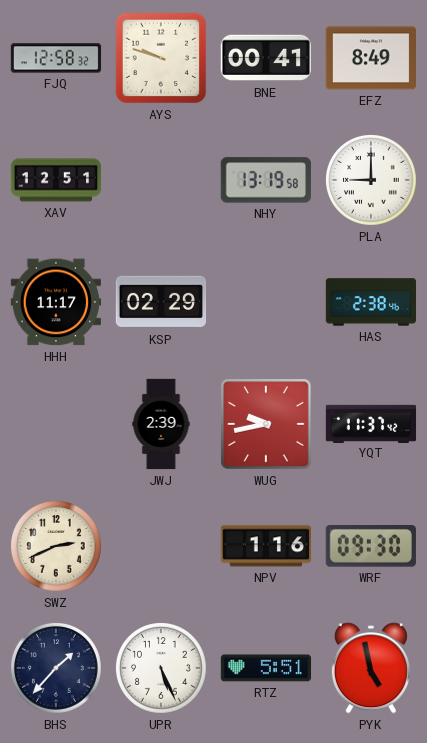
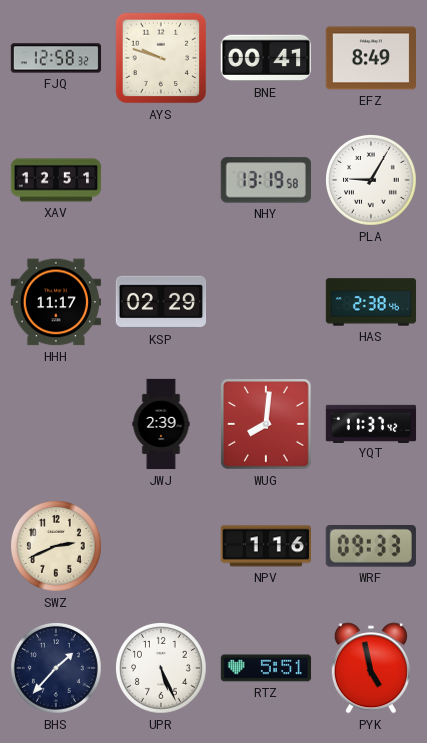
PLA: 9:00 -> 9:05 (372, 181)
WUG: 9:43 -> 8:01 (266, 424)
WRF: 09:30 -> 09:33 (371, 547)
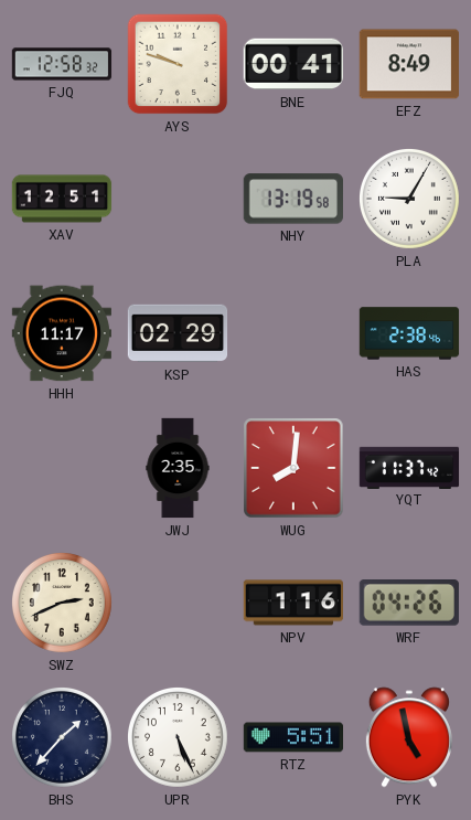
JWJ: 2:39 -> 2:35 (178, 468)
WRF: 09:33 -> 04:26 (409, 604)
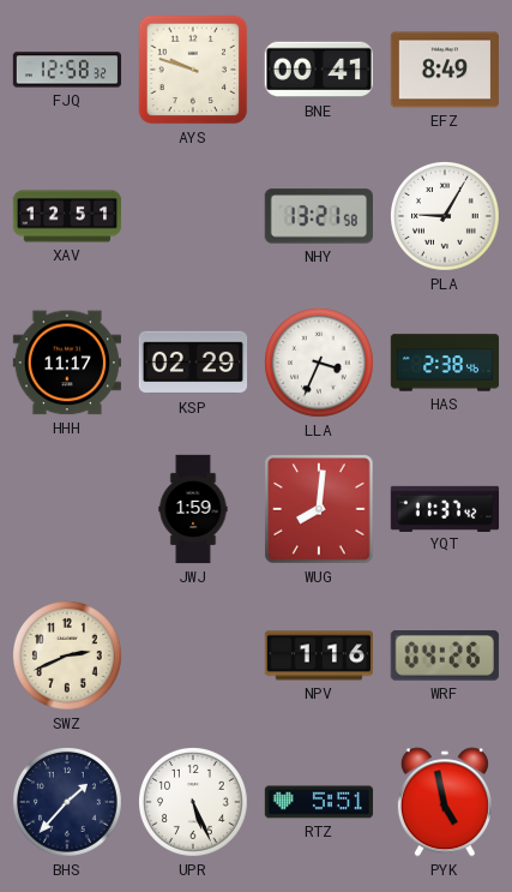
NHY: 13:19 -> 13:21 (319, 216)
LLA: none -> 3:34 (320, 364)
JWJ: 2:35 -> 1:59 (193, 509)
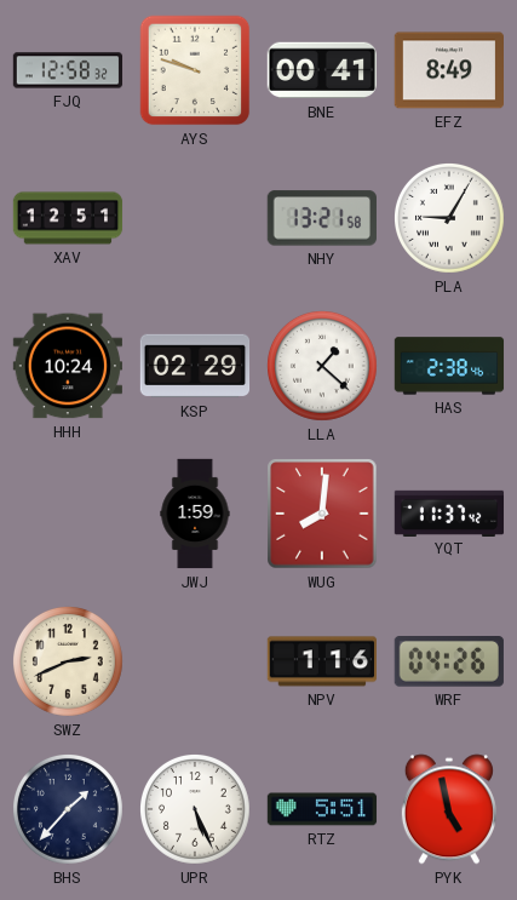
HHH: 11:17 -> 10:24 (67, 366)
LLA: 3:34 -> 1:22 (323, 367)
